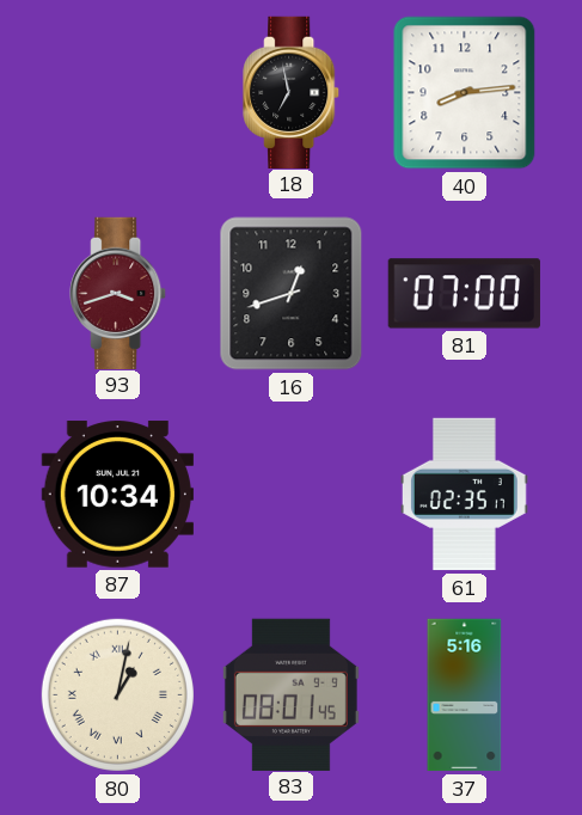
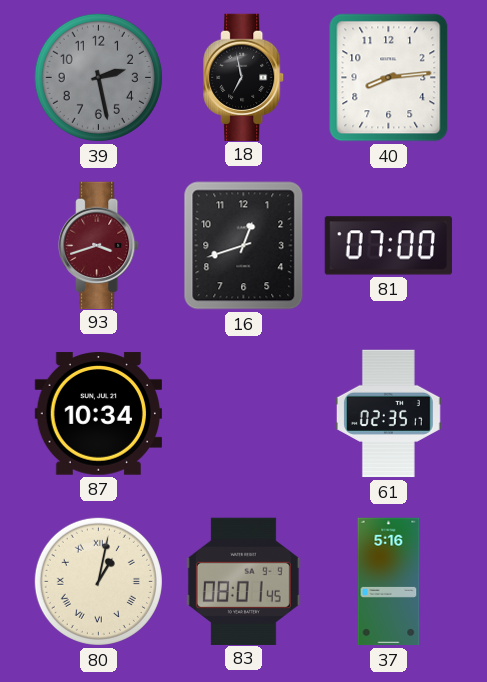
39: none -> 2:28 (98, 77)
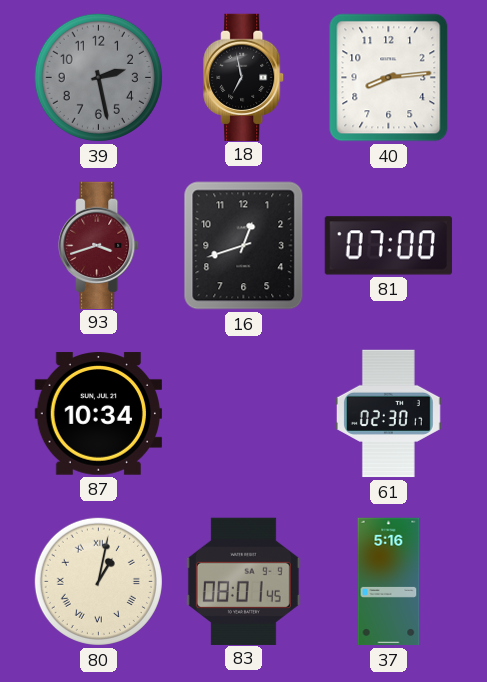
61: 02:35 -> 02:30 (388, 414)
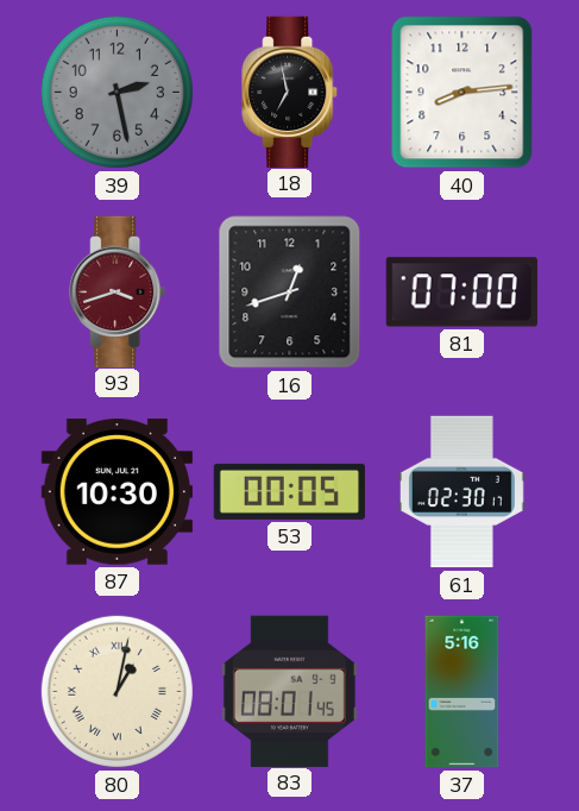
87: 10:34 -> 10:30 (117, 492)
53: none -> 00:05 (289, 491)
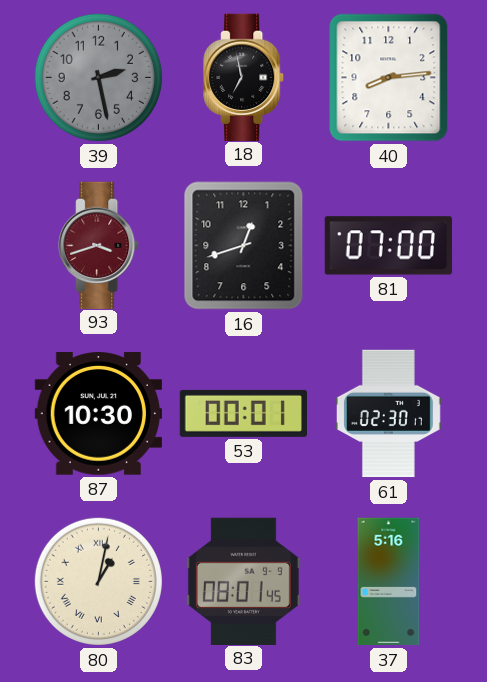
53: 00:05 -> 00:01 (243, 413)
